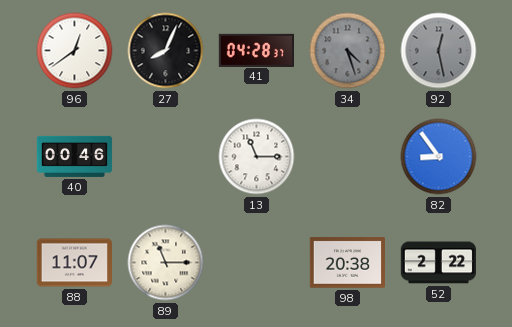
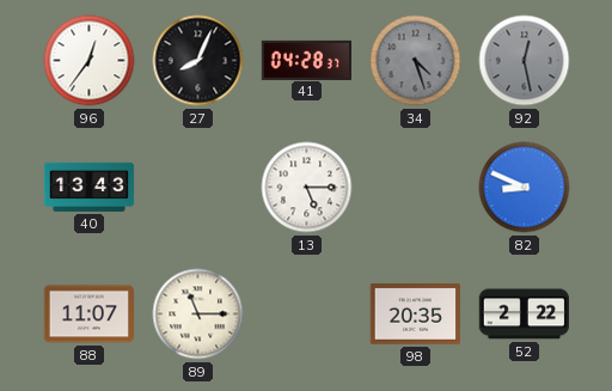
96: 12:39 -> 12:36 (90, 61)
40: 00:46 -> 13:43 (90, 187)
13: 11:15 -> 5:15 (307, 188)
82: 8:54 -> 8:49 (525, 188)
98: 20:38 -> 20:35 (415, 314)
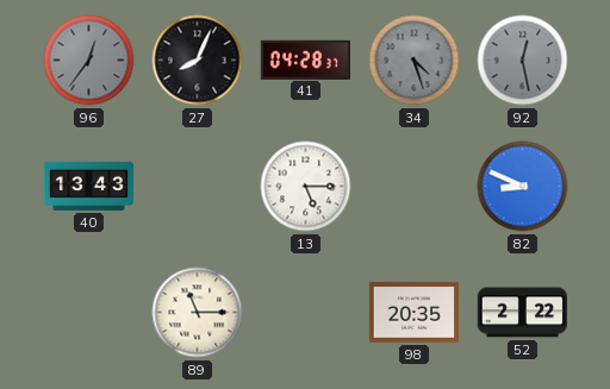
96 dial: white -> grey (89, 61)
88: 11:07 -> none (88, 314)
